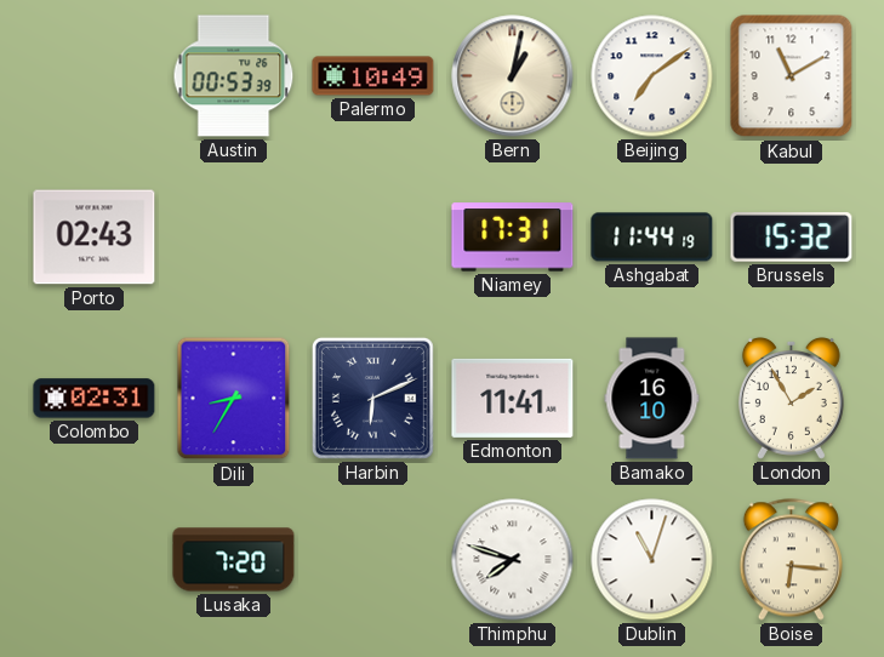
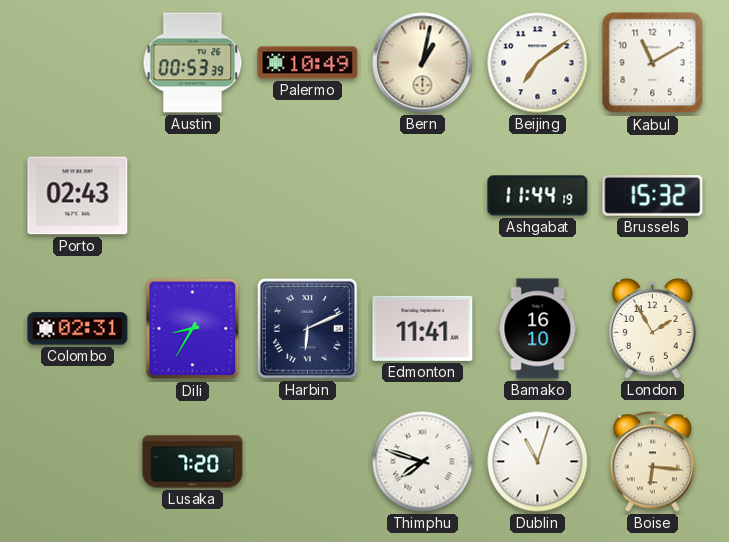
Niamey: 17:31 -> none (513, 238)
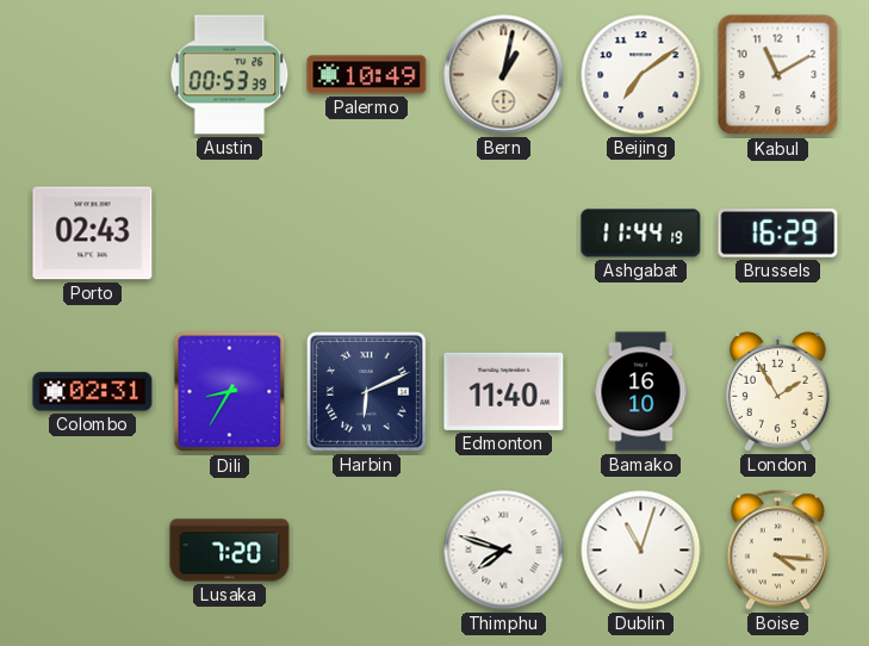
Brussels: 15:32 -> 16:29 (778, 234)
Edmonton: 11:41 -> 11:40 (504, 391)
Boise: 6:16 -> 4:16 (777, 551)
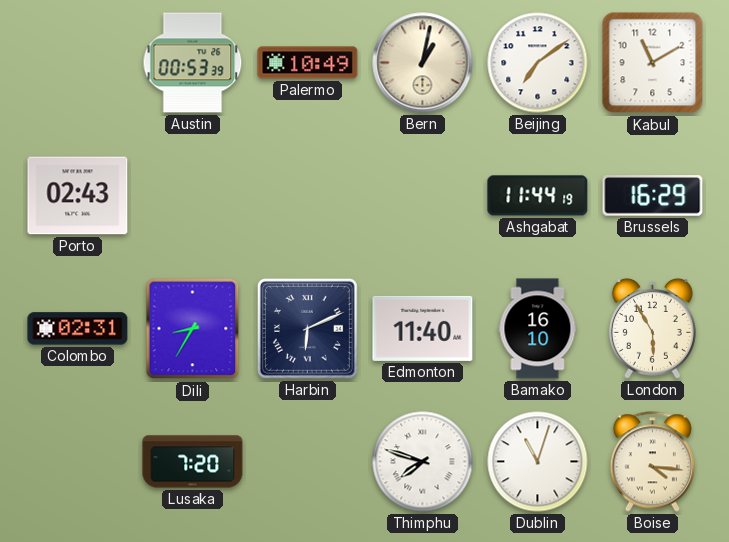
London: 1:55 -> 5:55 (652, 328)
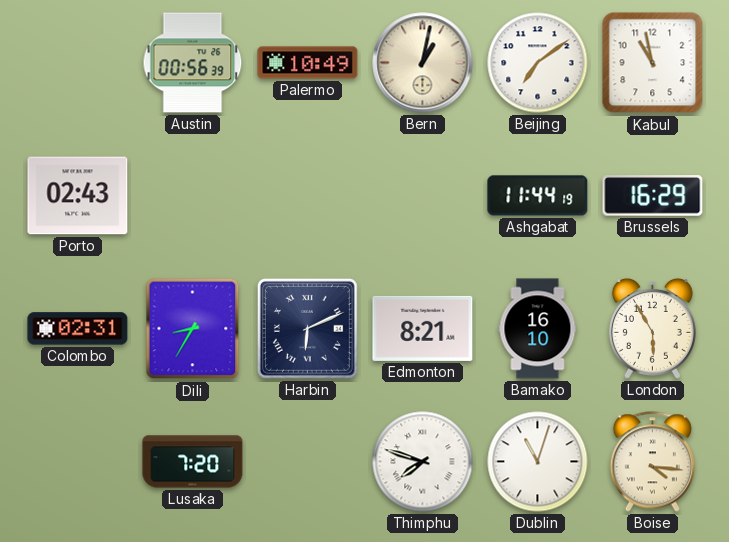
Austin: 00:53 -> 00:56 (193, 63)
Kabul: 11:10 -> 10:58 (653, 63)
Edmonton: 11:40 -> 8:21 (423, 328)
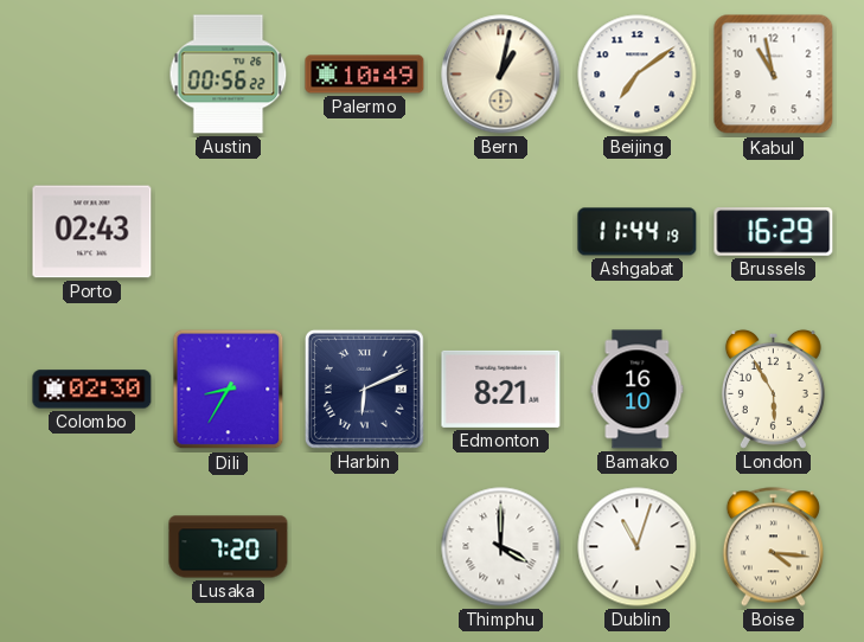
Austin: 00:56:39 -> 00:56:22 (229, 75)
Colombo: 02:31 -> 02:30 (92, 390)
Thimphu: 7:48 -> 4:00 (501, 547)
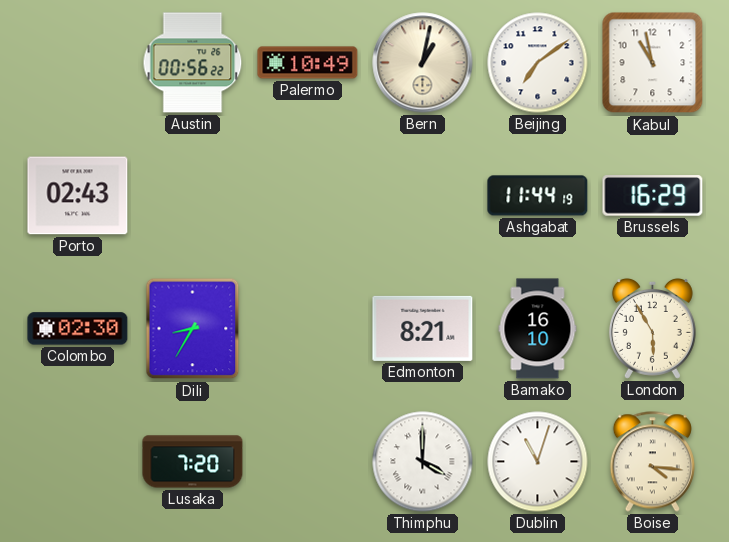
Harbin: 6:11 -> none (364, 389)
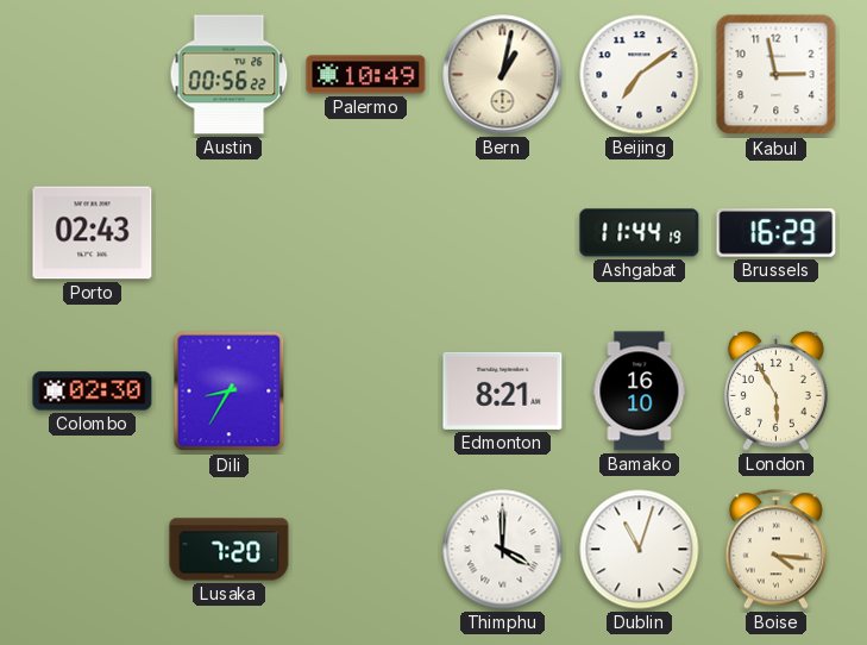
Kabul: 10:58 -> 2:58 (777, 75)
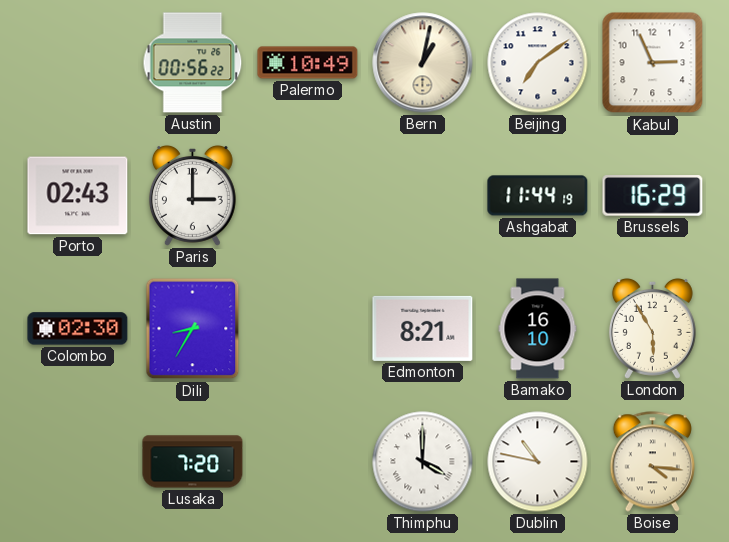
Kabul: 2:58 -> 2:56 (653, 63)
Paris: none -> 3:00 (192, 195)
Dublin: 11:03 -> 10:47 (538, 462)
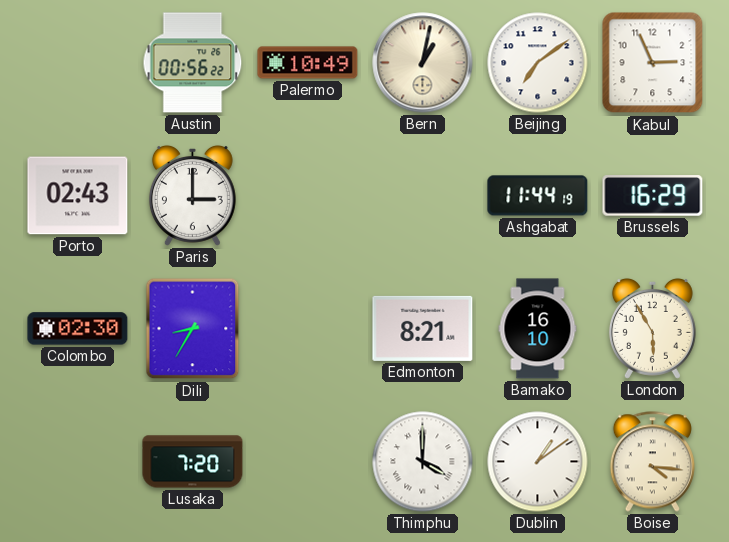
Dublin: 10:47 -> 1:09 (538, 462)
